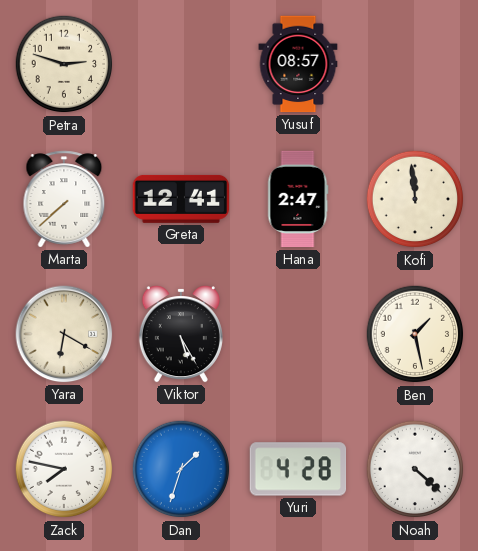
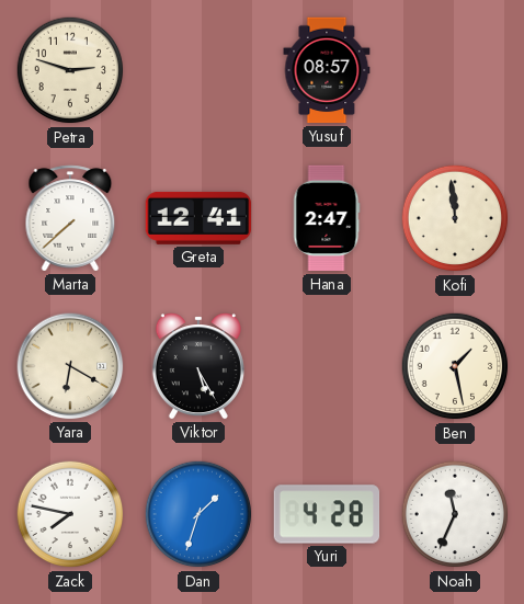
Noah: 4:22 -> 11:34 (455, 514)
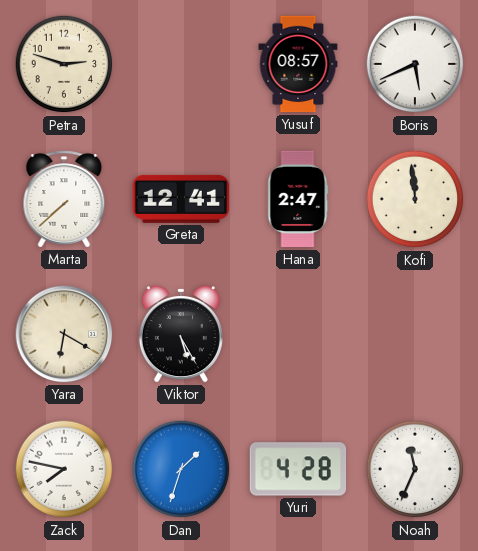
Boris: none -> 5:41 (415, 64)
Ben: 1:28 -> none (455, 366)
